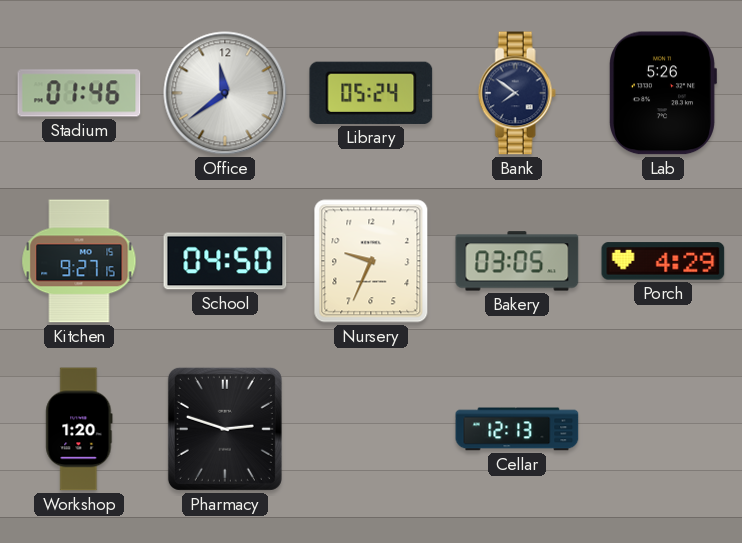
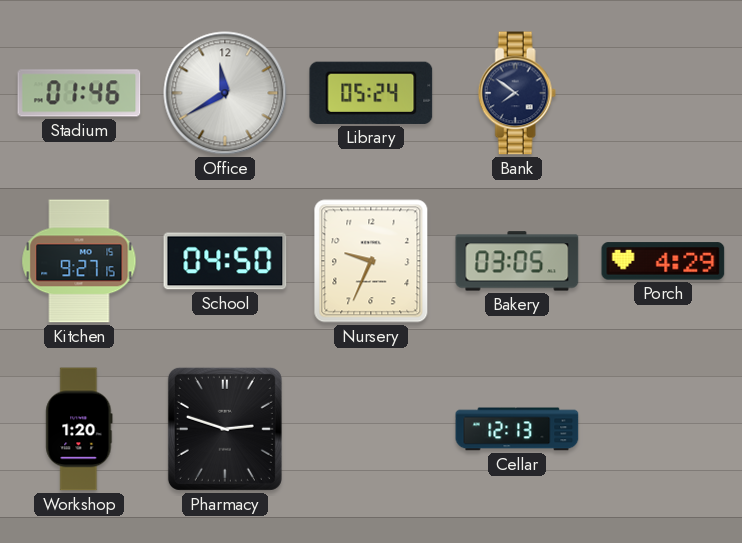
Office: 11:39 -> 11:40 (225, 93)
Lab: 5:26 -> none (663, 93)
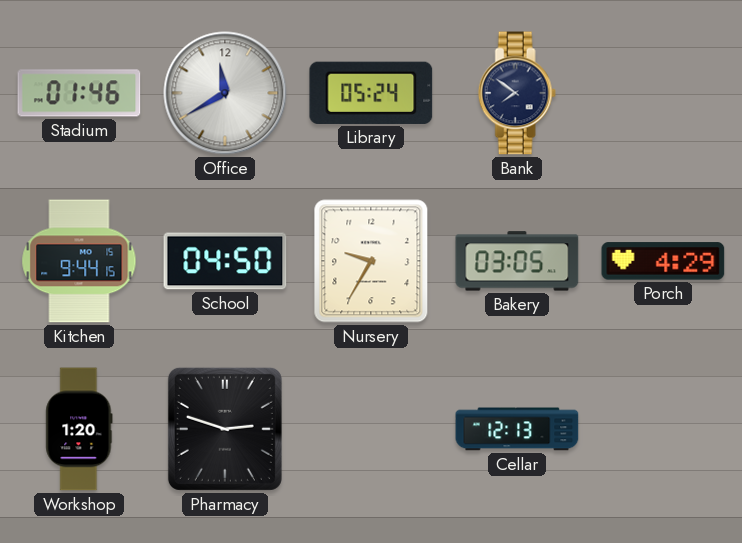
Kitchen: 9:27 -> 9:44 (79, 261)
Nursery: 9:34 -> 9:35 (371, 261)
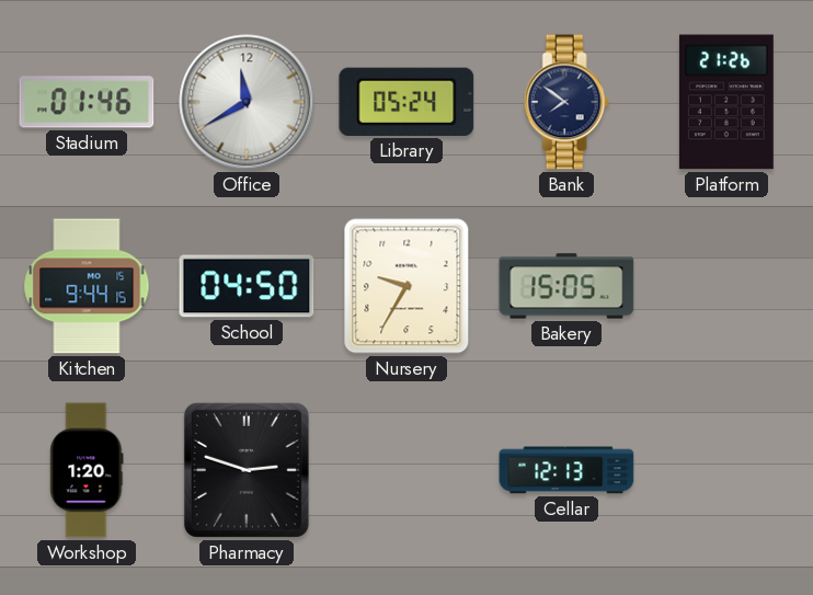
Platform: none -> 21:26 (726, 102)
Bakery: 03:05 -> 15:05 (566, 286)
Porch: 4:29 -> none (663, 261)
